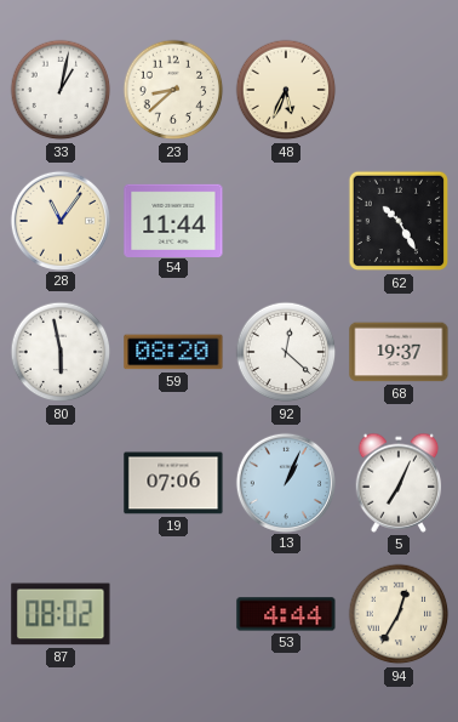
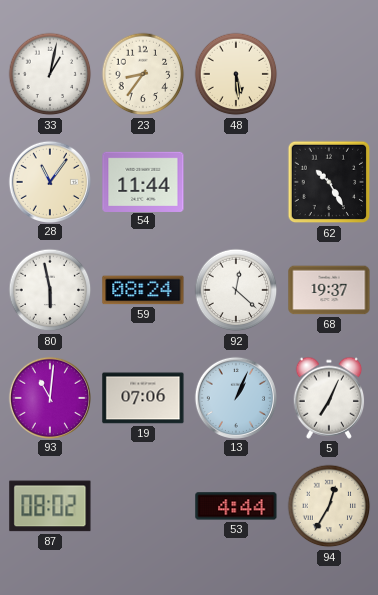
23: 8:38 -> 8:36 (143, 74)
48: 5:34 -> 5:29 (236, 74)
59: 08:20 -> 08:24 (143, 290)
93: none -> 11:01 (49, 397)
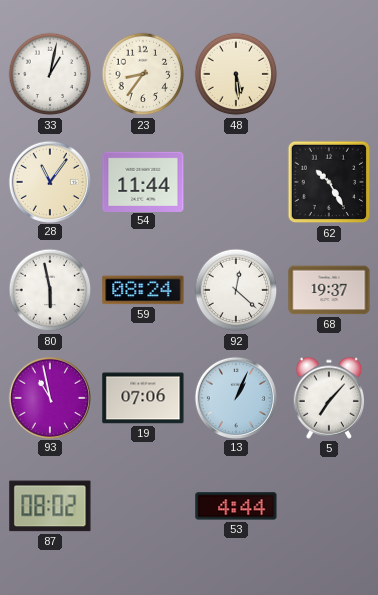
93: 11:01 -> 10:58 (49, 397)
5: 7:04 -> 7:07 (329, 398)
94: 12:35 -> none (329, 506)
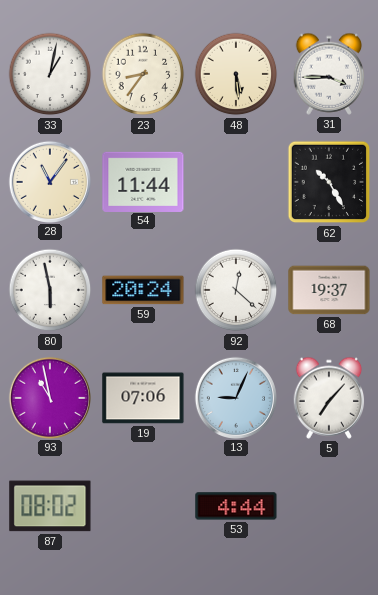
31: none -> 3:45 (329, 74)
59: 08:24 -> 20:24 (143, 290)
13: 1:04 -> 9:04 (235, 397)
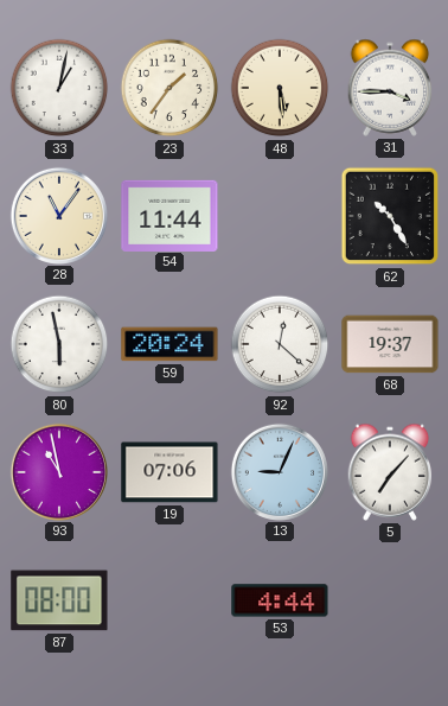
23: 8:36 -> 1:36 (169, 88)
87: 08:02 -> 08:00 (59, 600)
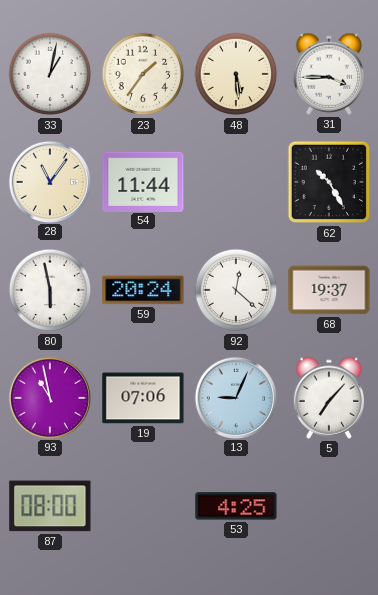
53: 4:44 -> 4:25 (236, 506)
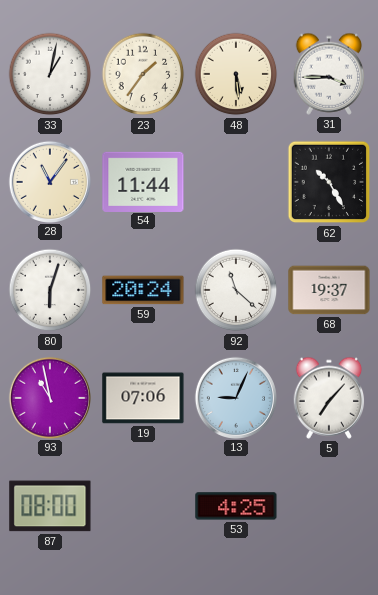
80: 5:58 -> 6:03 (50, 290)
92: 12:22 -> 11:22 (236, 290)
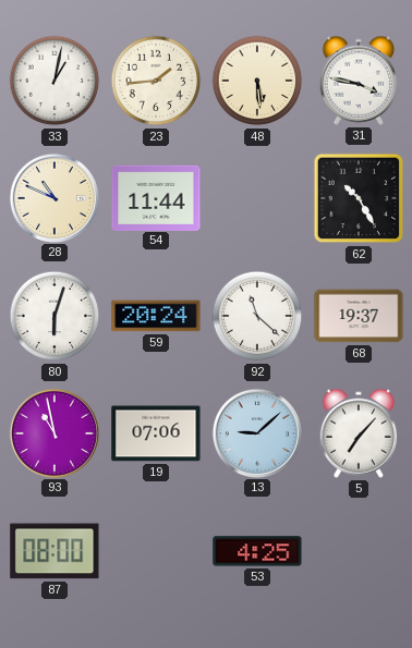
23: 1:36 -> 1:44 (156, 81)
31: 3:45 -> 3:47 (359, 81)
28: 11:06 -> 10:49 (53, 197)
13: 9:04 -> 9:08 (256, 432)
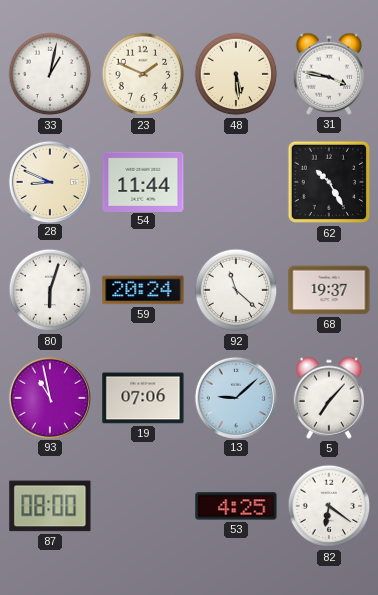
23: 1:44 -> 1:49 (143, 74)
28: 10:49 -> 8:49 (49, 181)
82: none -> 6:21 (329, 506)
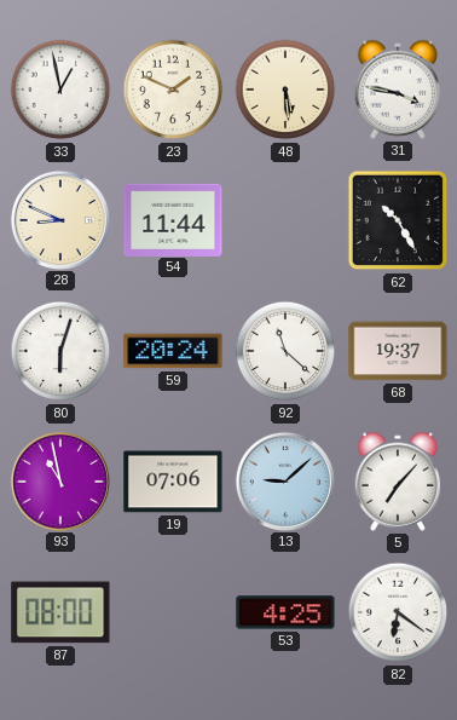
33: 1:02 -> 12:58 (60, 90)
